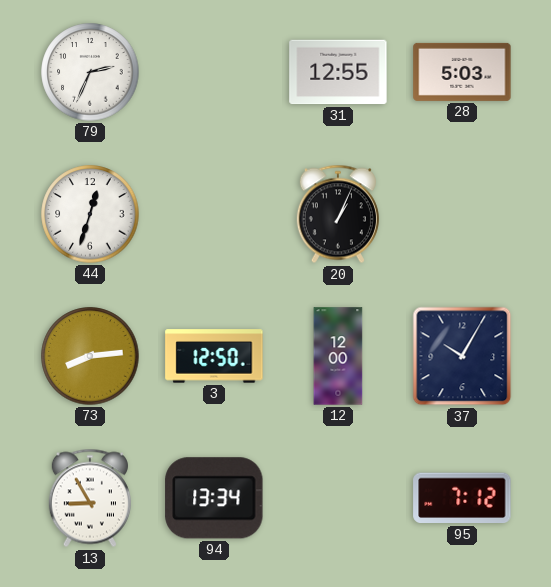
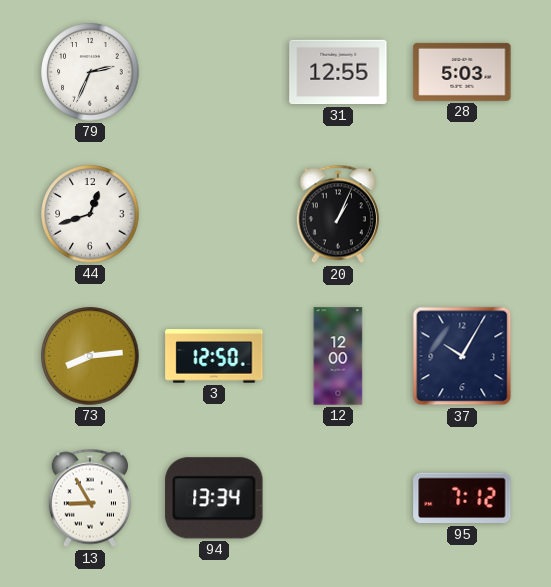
44: 12:33 -> 12:42 (90, 214)
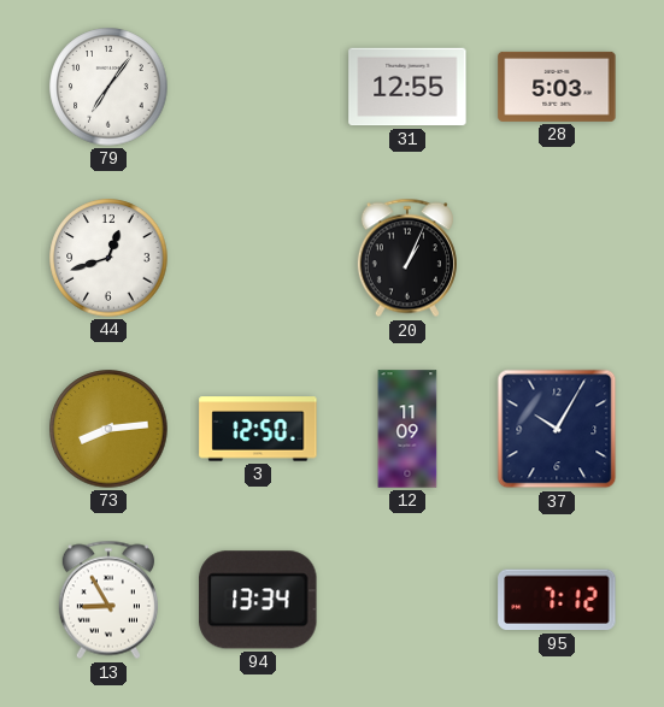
79: 2:34 -> 7:06 (108, 87)
12: 12:00 -> 11:09 (407, 429)
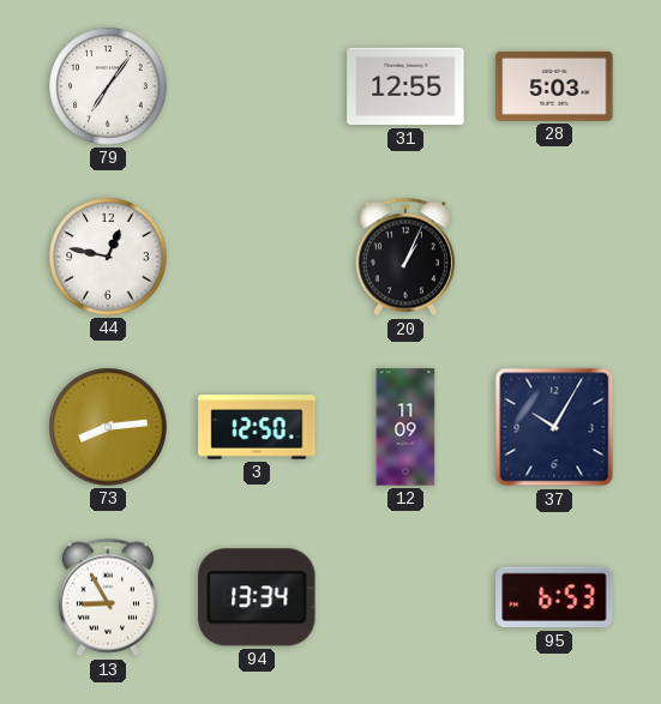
44: 12:42 -> 12:47 (108, 257)
95: 7:12 -> 6:53 (554, 597)
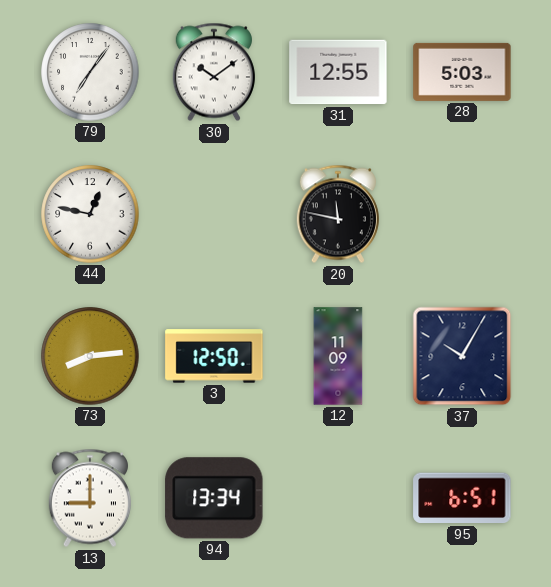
30: none -> 10:09 (214, 72)
20: 1:04 -> 11:47 (338, 214)
13: 8:55 -> 9:00 (90, 498)
95: 6:53 -> 6:51 (462, 498)
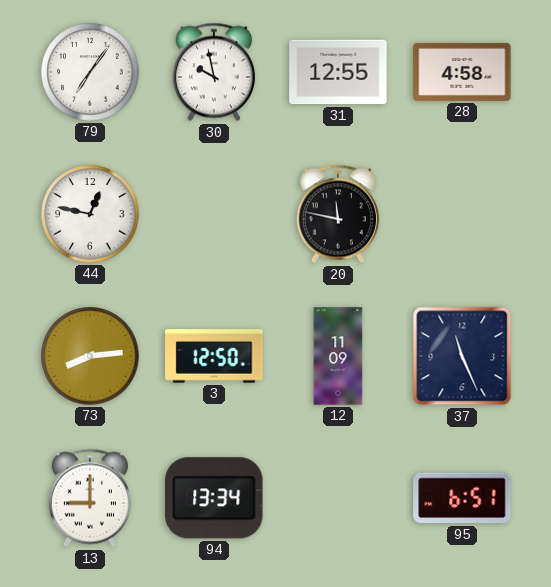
30: 10:09 -> 9:58 (214, 72)
28: 5:03 -> 4:58 (462, 72)
37: 10:05 -> 11:26 (462, 356)
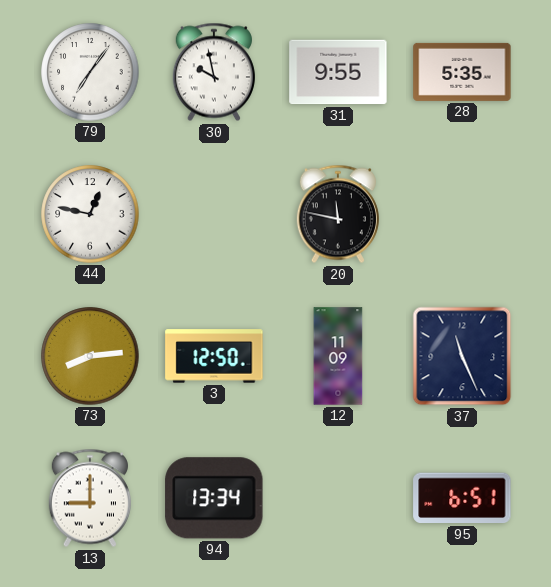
31: 12:55 -> 9:55 (338, 72)
28: 4:58 -> 5:35 (462, 72)
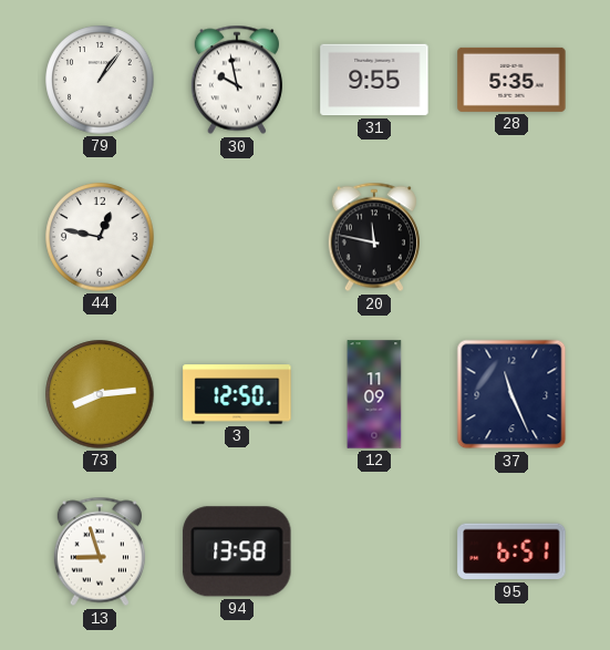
79: 7:06 -> 1:06 (100, 80)
13: 9:00 -> 8:57 (100, 551)
94: 13:34 -> 13:58 (237, 551)
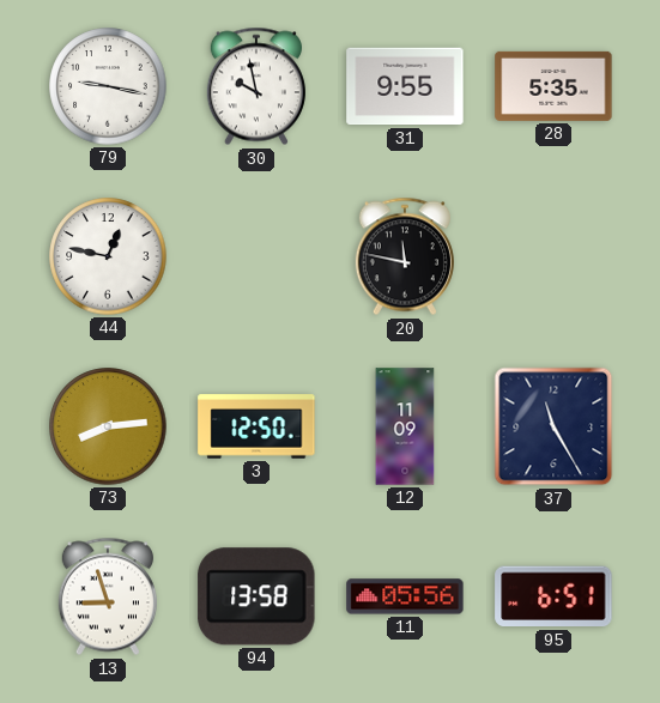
79: 1:06 -> 9:17 (108, 86)
37: 11:26 -> 11:25 (553, 426)
11: none -> 05:56 (405, 596)
